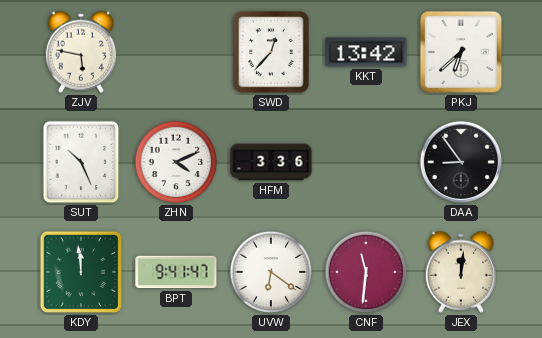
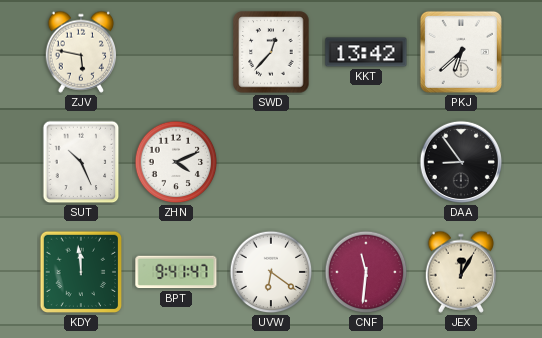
HFM: 3:36 -> none (271, 162)
JEX: 12:01 -> 12:05 (461, 272)
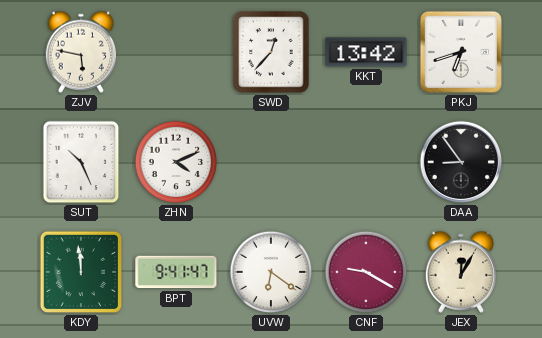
PKJ: 6:38 -> 6:42 (461, 52)
CNF: 11:31 -> 9:20 (366, 272)
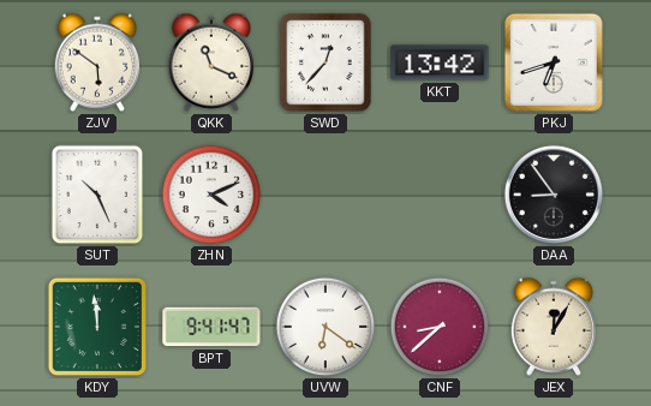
ZJV: 5:47 -> 5:51 (97, 62)
QKK: none -> 11:19 (211, 62)
CNF: 9:20 -> 8:38 (440, 327)
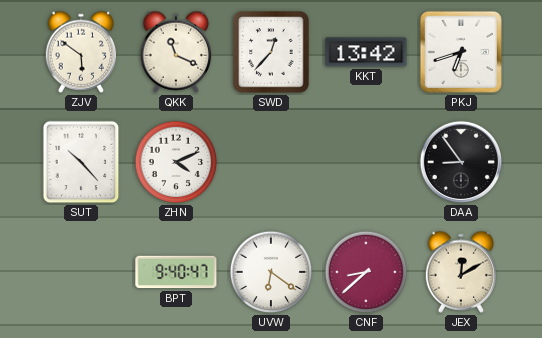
SUT: 10:26 -> 10:23 (81, 162)
KDY: 11:59 -> none (97, 327)
BPT: 9:41 -> 9:40 (176, 272)
JEX: 12:05 -> 12:10 (461, 272)
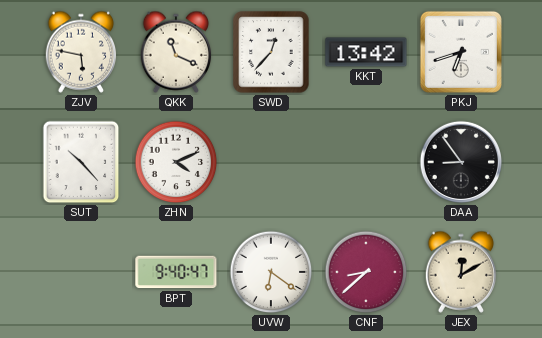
ZJV: 5:51 -> 5:47 (81, 52)
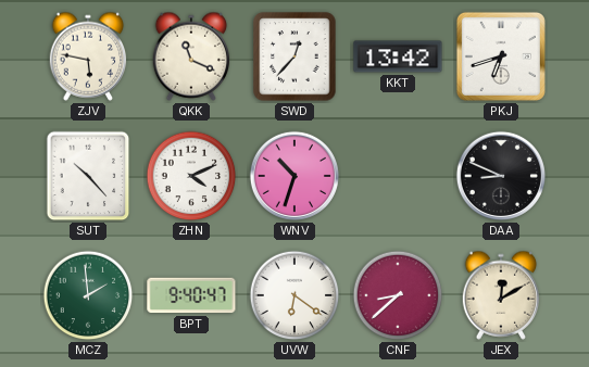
WNV: none -> 10:33 (294, 176)
DAA: 8:54 -> 8:49 (501, 176)
MCZ: none -> 1:59 (88, 295)
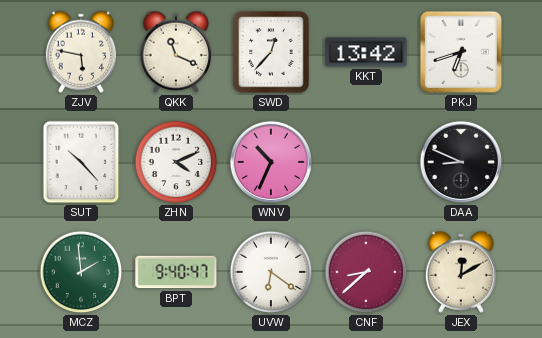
WNV: 10:33 -> 10:34 (271, 162)
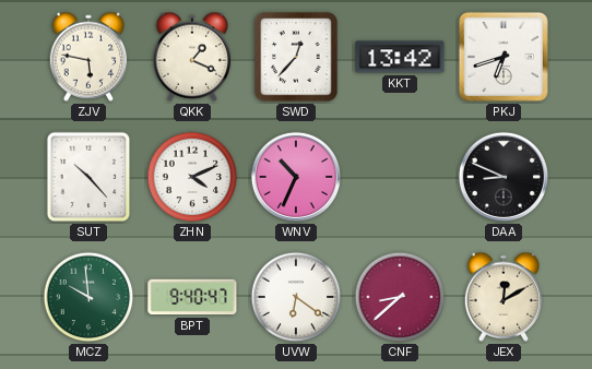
QKK: 11:19 -> 1:19 (192, 57)
MCZ: 1:59 -> 9:59 (88, 297)
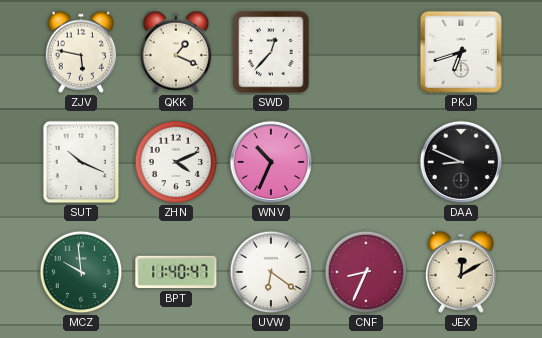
KKT: 13:42 -> none (400, 57)
SUT: 10:23 -> 10:19 (81, 162)
BPT: 9:40 -> 11:40 (176, 272)
CNF: 8:38 -> 8:34 (366, 272)
